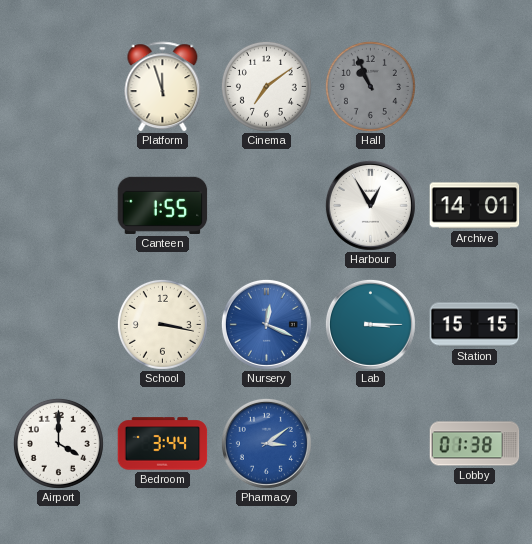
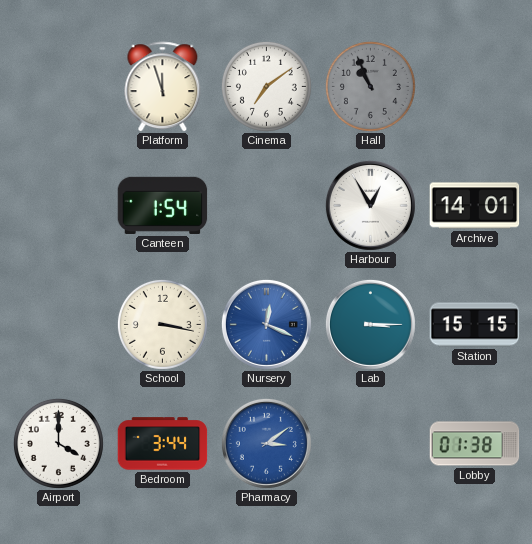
Canteen: 1:55 -> 1:54 (163, 205)
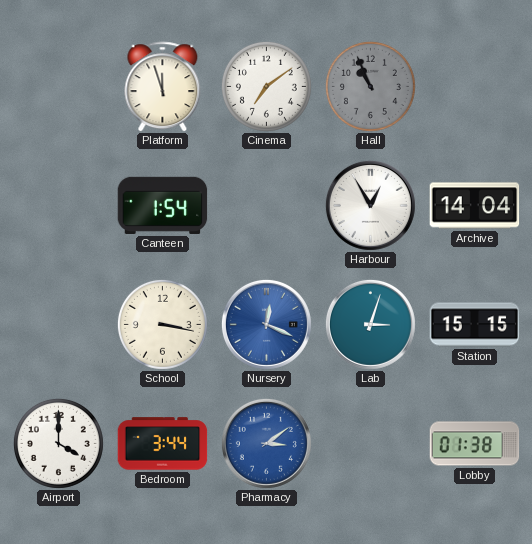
Archive: 14:01 -> 14:04 (475, 206)
Lab: 3:15 -> 3:03 (370, 324)
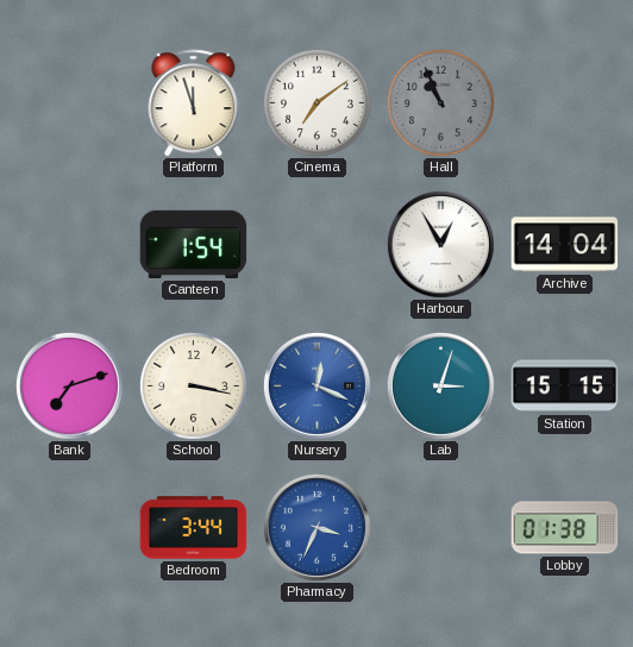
Bank: none -> 7:12 (69, 385)
Airport: 4:00 -> none (58, 443)
Pharmacy: 3:09 -> 3:34 (316, 527)
